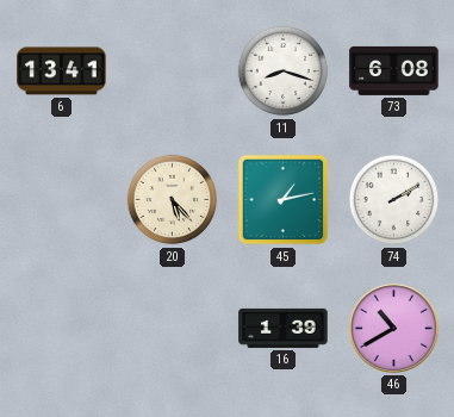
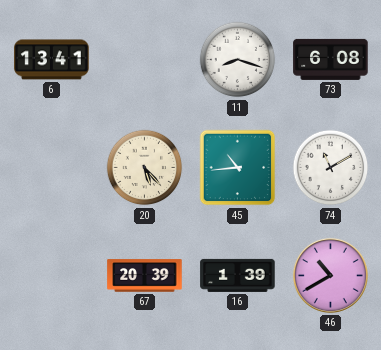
45: 1:13 -> 10:44 (238, 168)
74: 2:10 -> 11:10 (331, 168)
67: none -> 20:39 (145, 276)
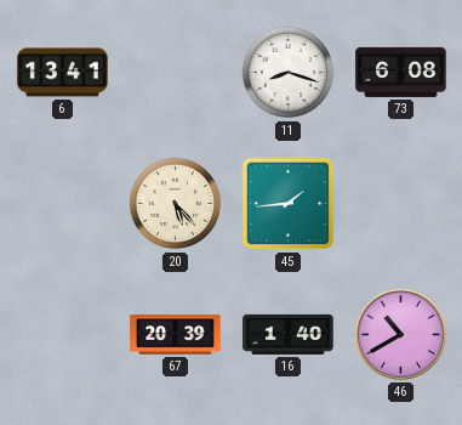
45: 10:44 -> 1:44 (289, 204)
74: 11:10 -> none (331, 168)
16: 1:39 -> 1:40 (289, 334)
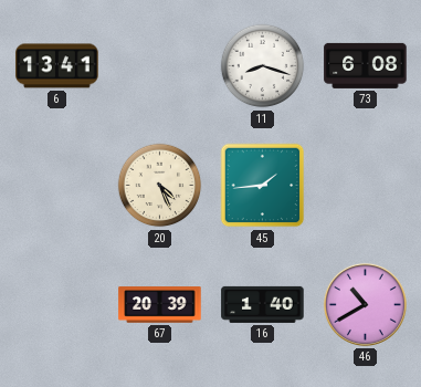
20: 5:23 -> 4:26 (160, 186)
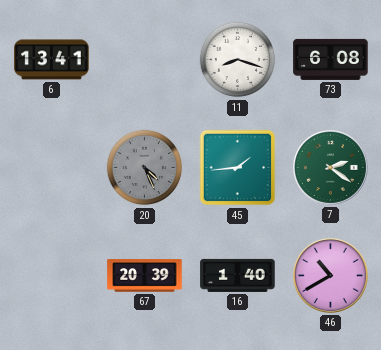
20 dial: cream -> grey (145, 168)
7: none -> 2:21 (330, 167)
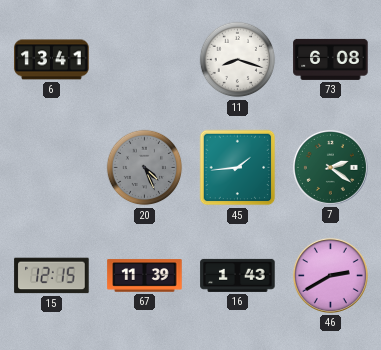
15: none -> 12:15 (52, 276)
67: 20:39 -> 11:39 (145, 276)
16: 1:40 -> 1:43 (238, 275)
46: 10:40 -> 2:40 (330, 275)
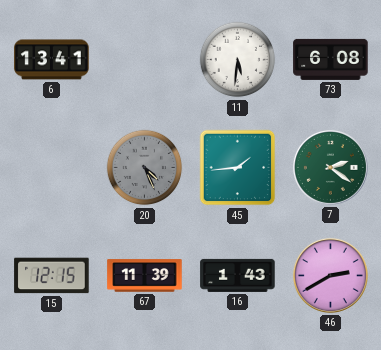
11: 8:18 -> 5:31 (238, 60)
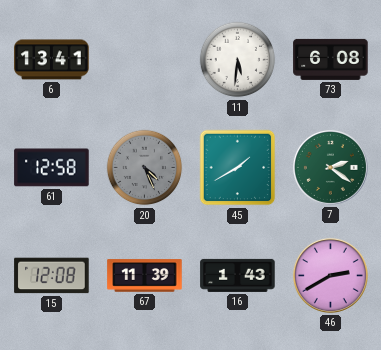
61: none -> 12:58 (52, 168)
45: 1:44 -> 1:40 (238, 168)
15: 12:15 -> 12:08 (52, 276)
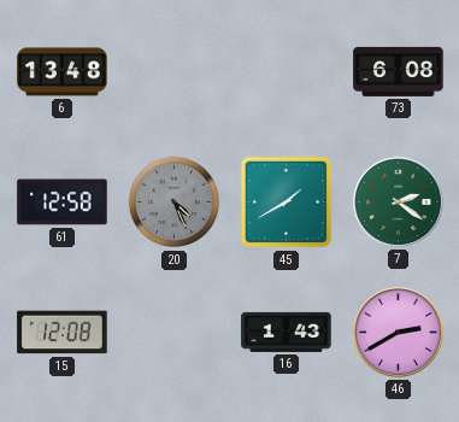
6: 13:41 -> 13:48 (63, 72)
11: 5:31 -> none (238, 60)
67: 11:39 -> none (145, 276)
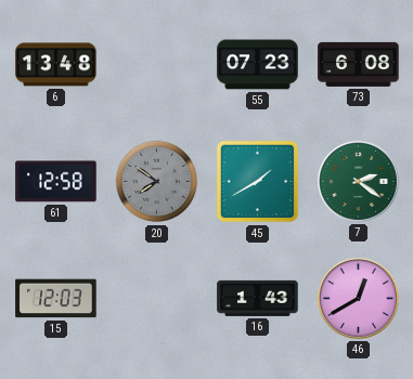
55: none -> 07:23 (258, 65)
20: 4:26 -> 7:51 (157, 182)
15: 12:08 -> 12:03 (56, 299)
46: 2:40 -> 12:40 (358, 298)
